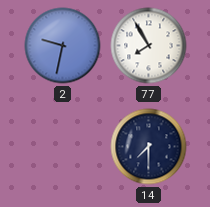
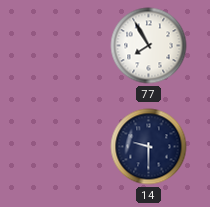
2: 9:32 -> none (63, 46)
14: 7:30 -> 9:30 (149, 147)
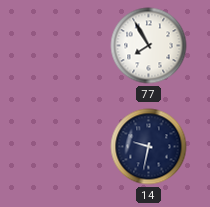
14: 9:30 -> 9:32 (149, 147)
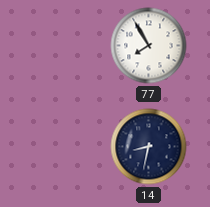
14: 9:32 -> 8:32 (149, 147)
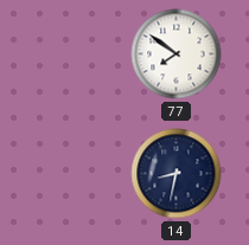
77: 7:55 -> 7:51 (177, 54)
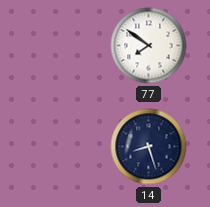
14: 8:32 -> 8:27 (149, 147)
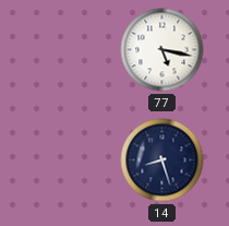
77: 7:51 -> 5:17 (162, 50)
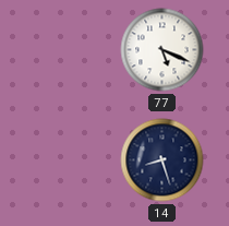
77: 5:17 -> 5:19 (162, 50)
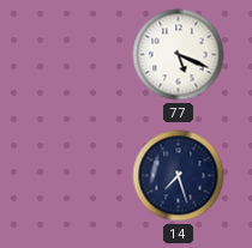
14: 8:27 -> 7:27 (179, 176)
